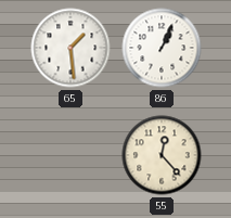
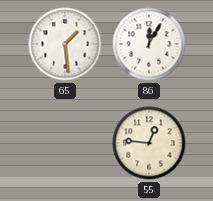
86: 1:04 -> 12:05 (149, 44)
55: 12:23 -> 12:46 (149, 143)
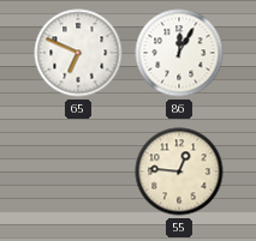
65: 1:29 -> 6:49 (78, 53)
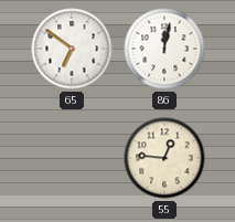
65: 6:49 -> 6:51 (72, 49)
86: 12:05 -> 12:02 (164, 49)
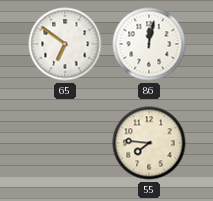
55: 12:46 -> 7:46 (149, 143)
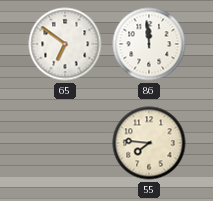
86: 12:02 -> 11:59 (149, 44)
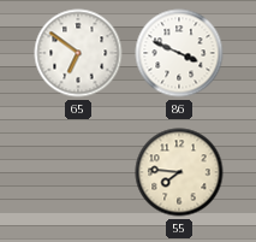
86: 11:59 -> 3:49 (179, 53)
